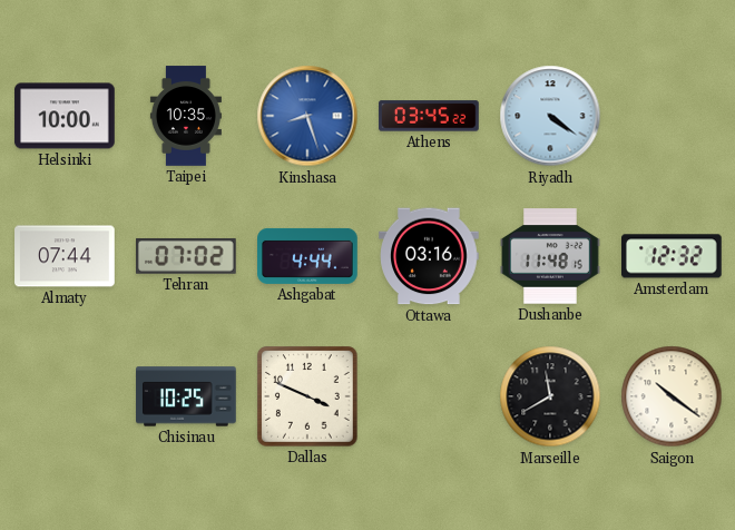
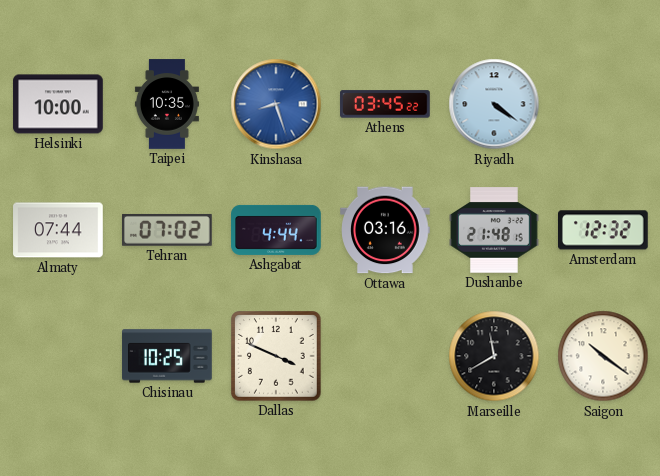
Dushanbe: 11:48 -> 21:48 (494, 230)
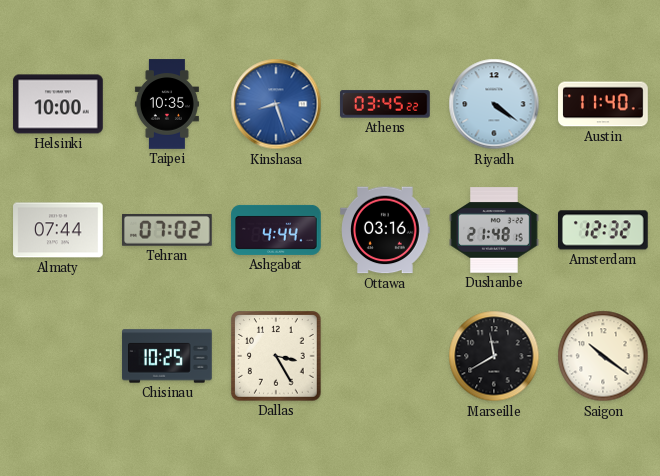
Austin: none -> 11:40 (603, 104)
Dallas: 3:49 -> 3:25 (277, 357)
